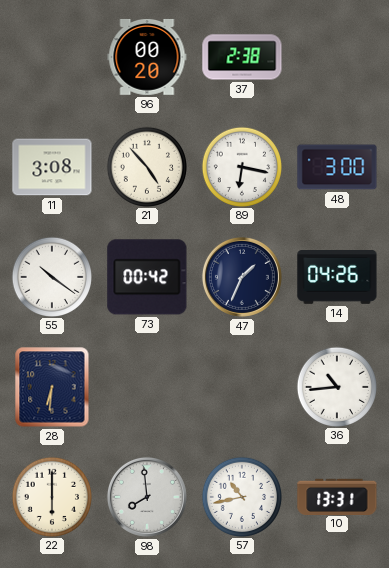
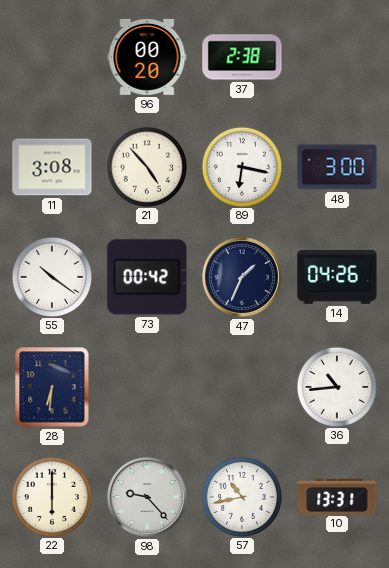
98: 7:59 -> 9:23 (147, 497)
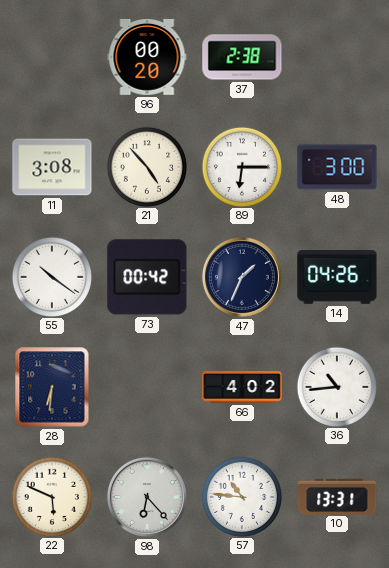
89: 6:17 -> 6:15 (241, 166)
66: none -> 4:02 (242, 387)
22: 6:00 -> 5:49 (51, 496)
98: 9:23 -> 6:23 (147, 497)
57: 10:43 -> 10:46 (241, 496)
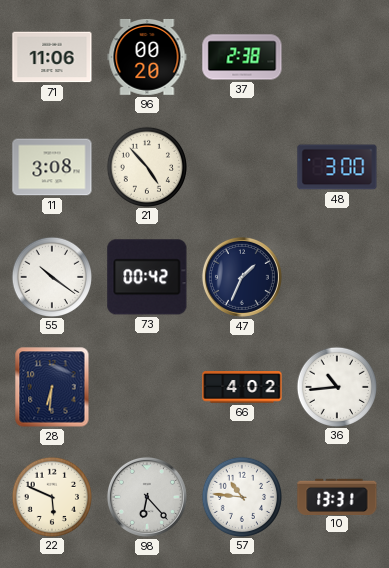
71: none -> 11:06 (52, 57)
89: 6:15 -> none (241, 166)
14: 04:26 -> none (337, 278)
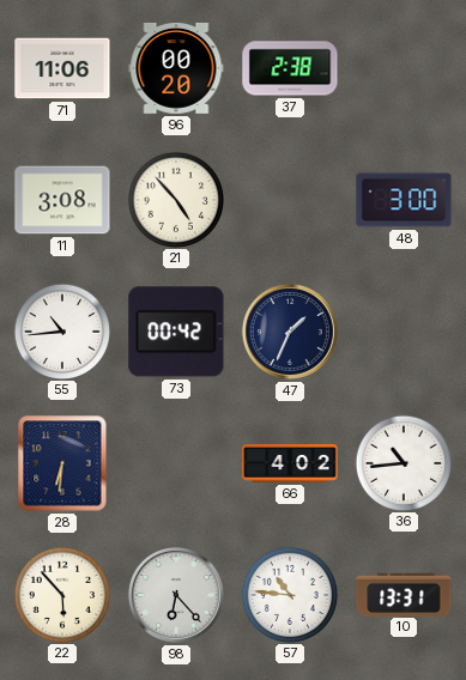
55: 10:21 -> 10:44 (61, 330)
22: 5:49 -> 5:53 (61, 594)
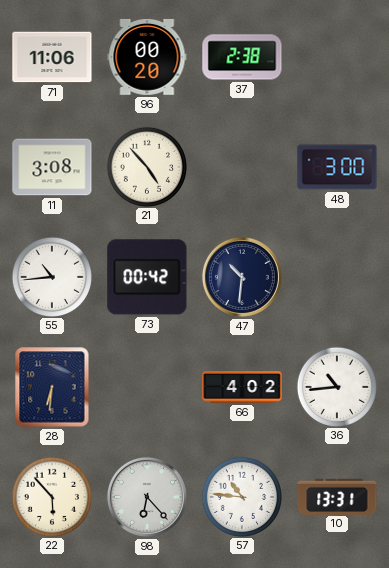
47: 1:34 -> 10:31 (242, 277)
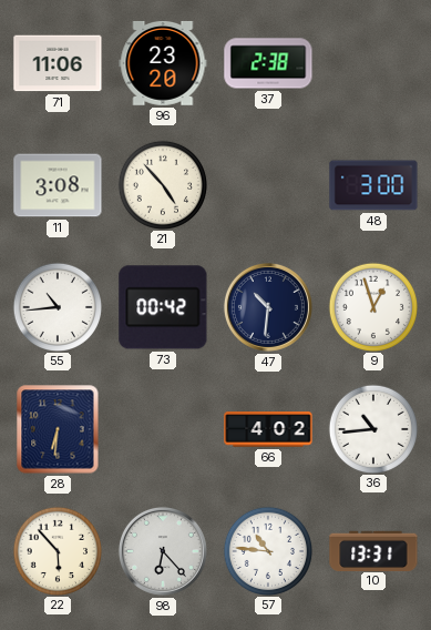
96: 00:20 -> 23:20 (163, 63)
9: none -> 12:57 (372, 306)
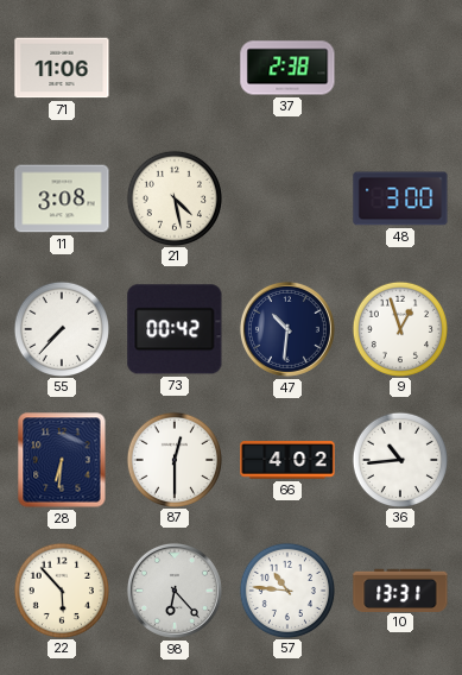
96: 23:20 -> none (163, 63)
21: 4:53 -> 4:28 (173, 197)
55: 10:44 -> 7:37 (61, 328)
87: none -> 12:30 (173, 459)
